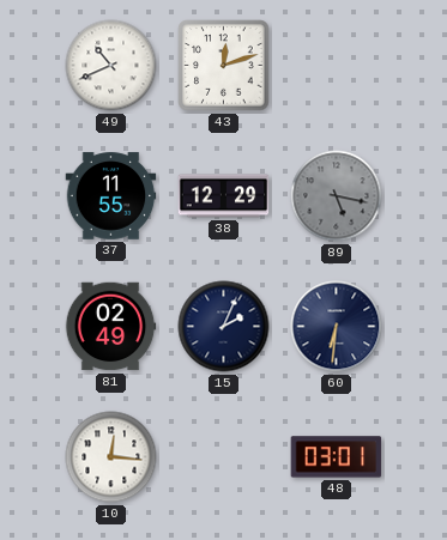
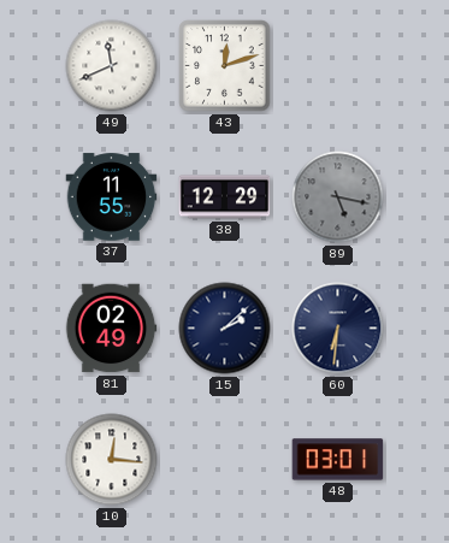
49: 10:41 -> 11:41 (112, 66)
15: 2:04 -> 2:08 (225, 329)
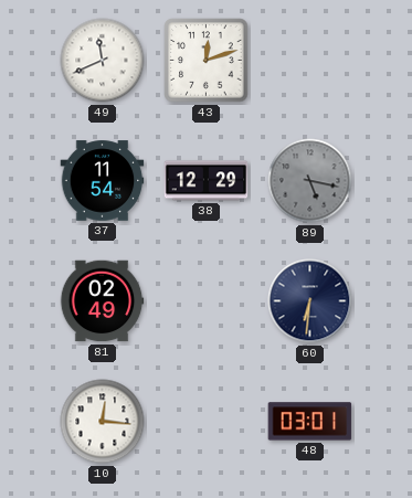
37: 11:55 -> 11:54 (103, 181)
15: 2:08 -> none (225, 329)
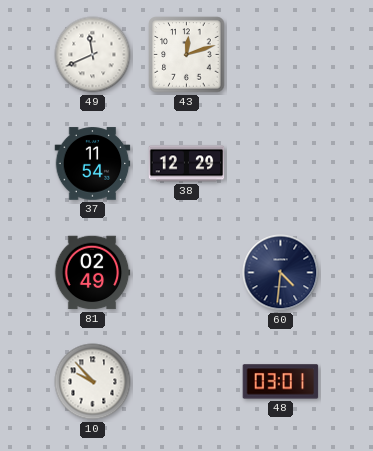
89: 5:17 -> none (310, 181)
60: 6:31 -> 4:31 (281, 273)
10: 12:16 -> 9:53 (93, 382)
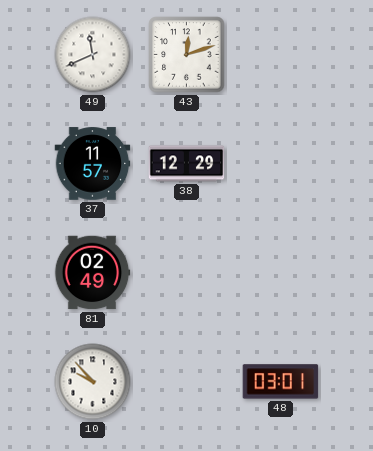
37: 11:54 -> 11:57 (93, 164)
60: 4:31 -> none (281, 273)
